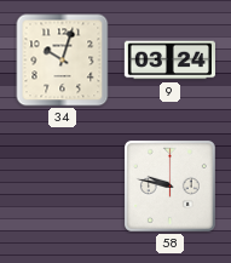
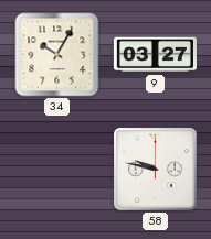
34: 10:03 -> 10:05 (57, 55)
9: 03:24 -> 03:27 (155, 55)
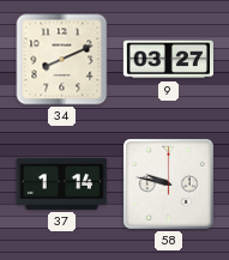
34: 10:05 -> 8:11 (62, 60)
37: none -> 1:14 (61, 183)
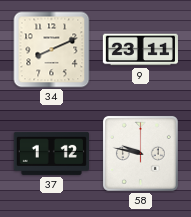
9: 03:27 -> 23:11 (140, 50)
37: 1:14 -> 1:12 (51, 153)
